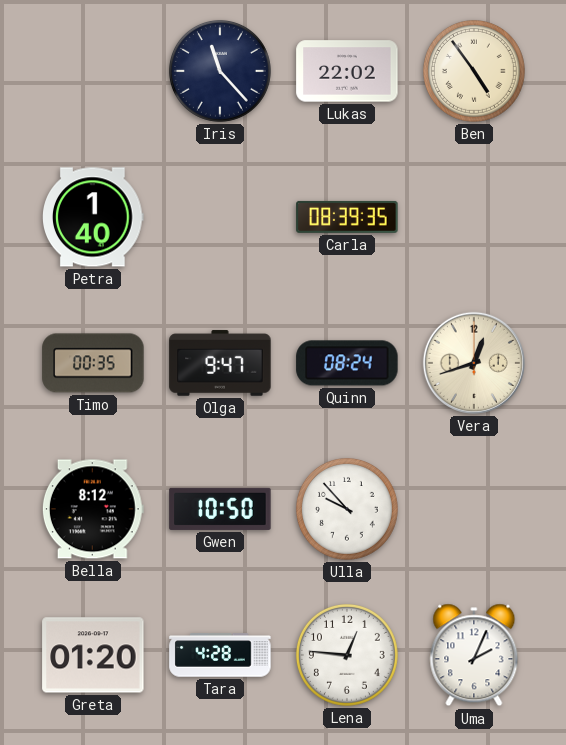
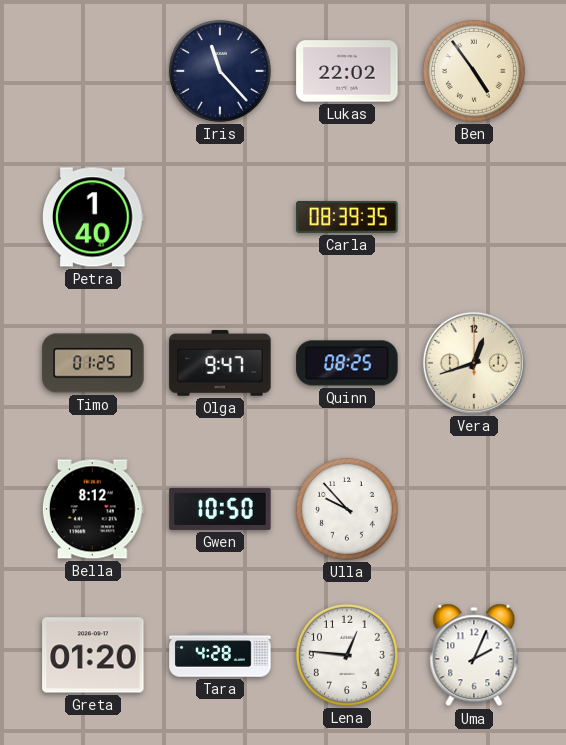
Timo: 00:35 -> 01:25 (93, 363)
Quinn: 08:24 -> 08:25 (347, 363)
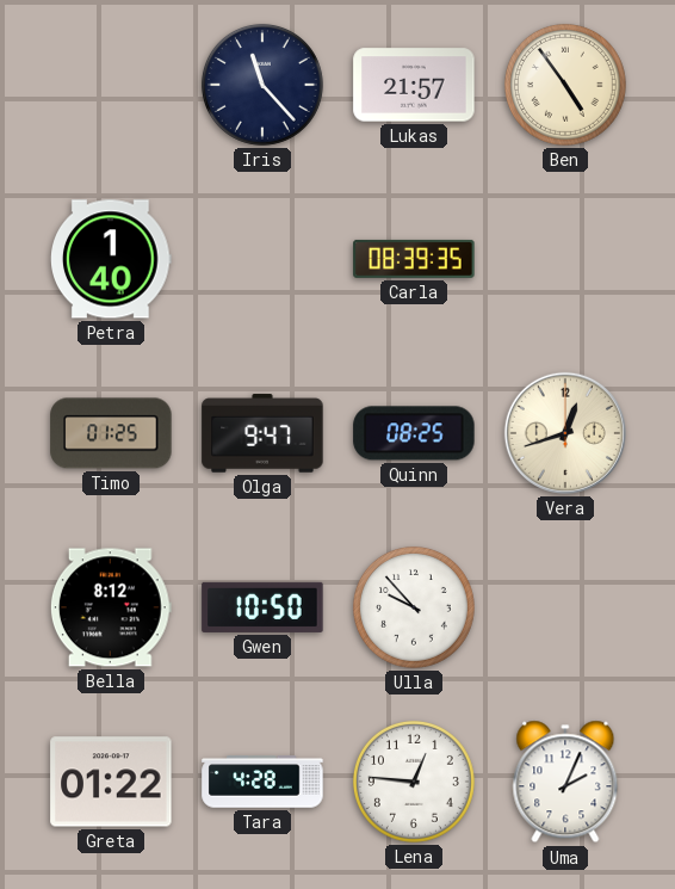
Lukas: 22:02 -> 21:57 (414, 85)
Greta: 01:20 -> 01:22 (111, 782)
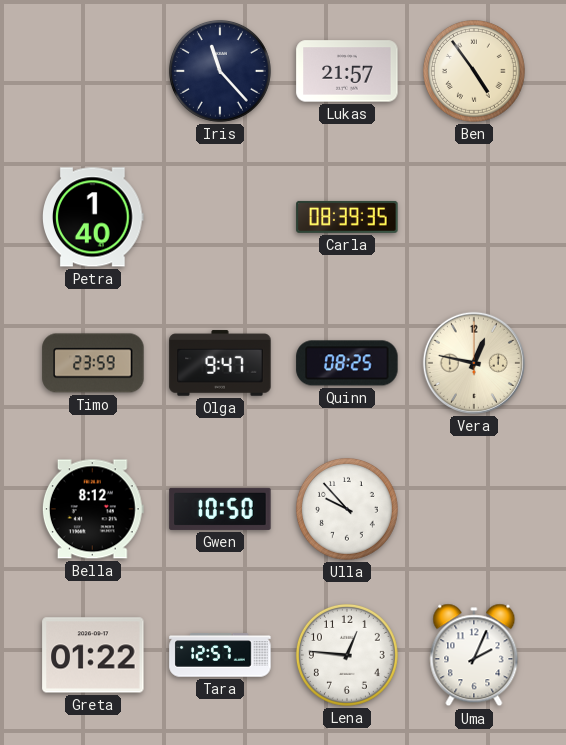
Timo: 01:25 -> 23:59 (93, 363)
Vera: 12:42 -> 12:47 (474, 363)
Tara: 4:28 -> 12:57 (220, 655)
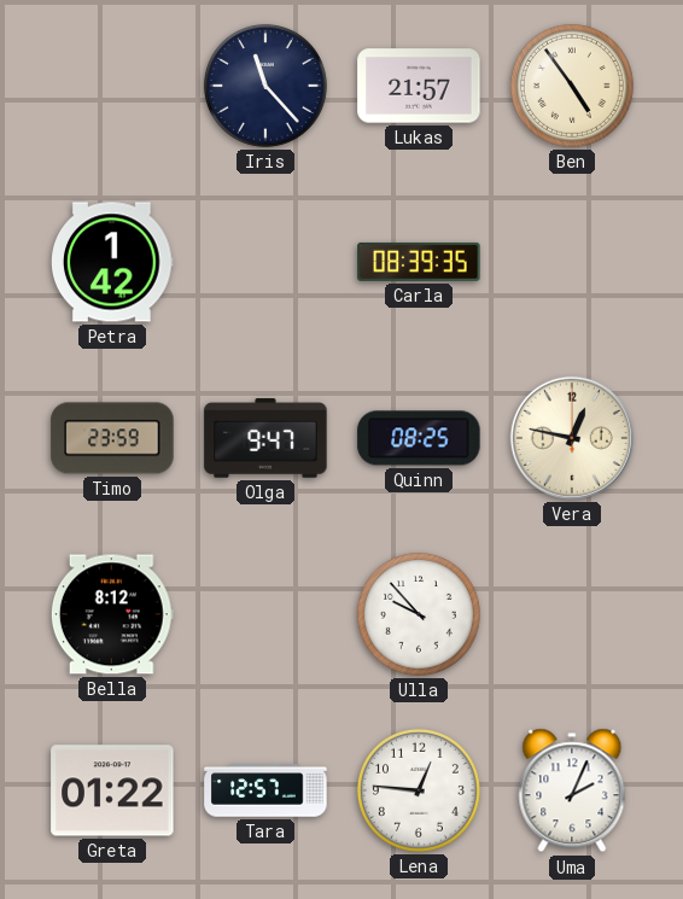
Petra: 1:40 -> 1:42 (113, 262)
Gwen: 10:50 -> none (220, 509)
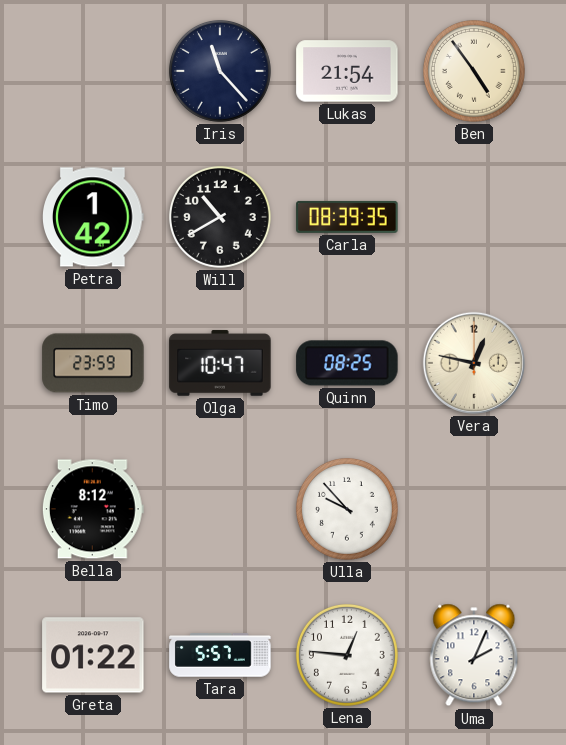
Lukas: 21:57 -> 21:54 (347, 71)
Will: none -> 10:40 (220, 217)
Olga: 9:47 -> 10:47 (220, 363)
Tara: 12:57 -> 5:57 (220, 655)
